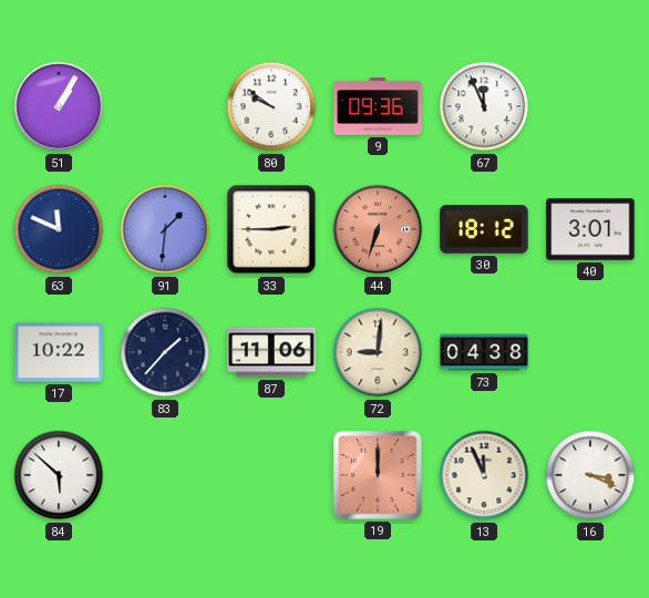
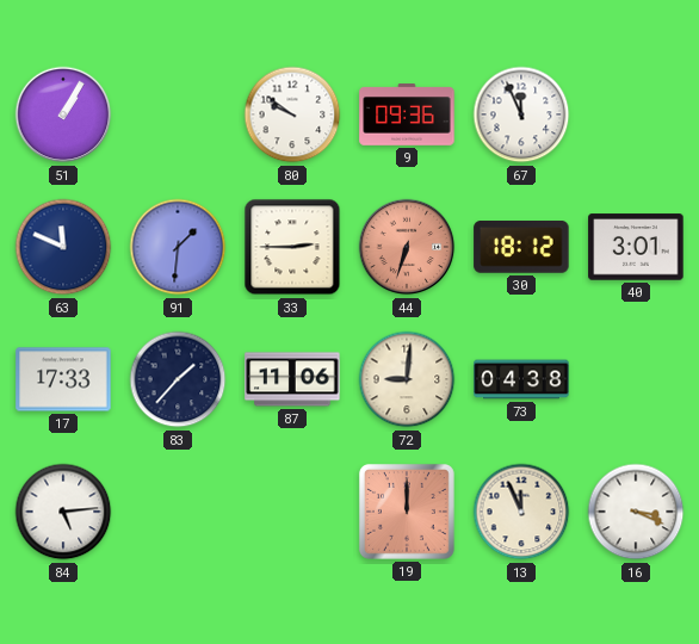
17: 10:22 -> 17:33 (63, 379)
84: 5:52 -> 5:14 (63, 512)
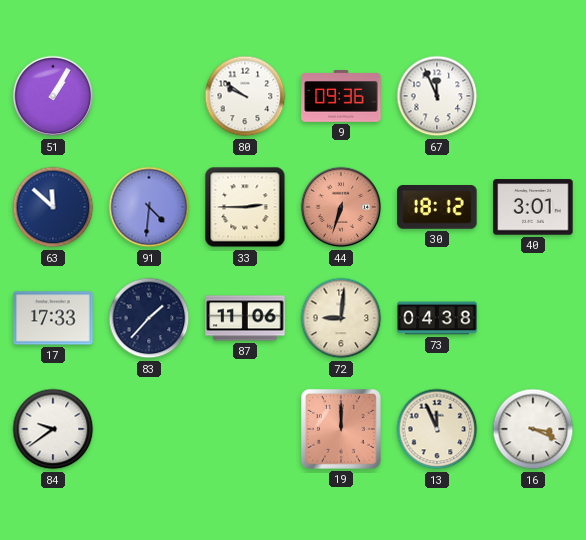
63: 11:49 -> 11:52 (53, 207)
91: 1:31 -> 4:31 (149, 207)
84: 5:14 -> 9:39 (53, 429)
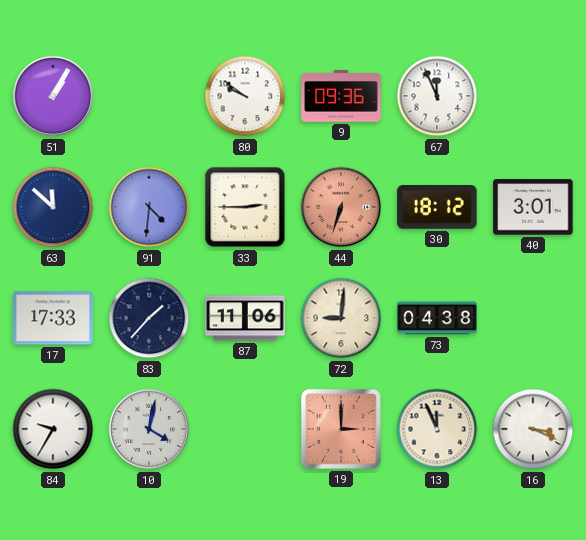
84: 9:39 -> 9:35 (53, 429)
10: none -> 4:02 (149, 429)
19: 12:00 -> 3:00 (341, 429)
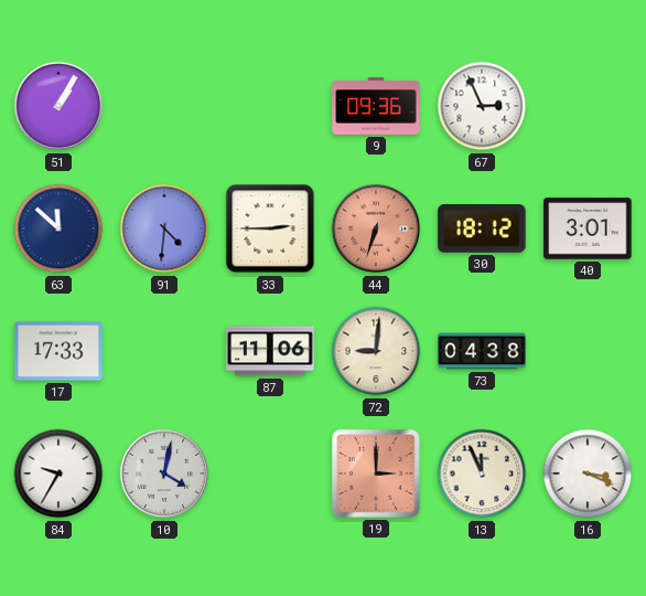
80: 9:51 -> none (245, 96)
67: 11:56 -> 2:56 (482, 106)
83: 1:37 -> none (149, 318)
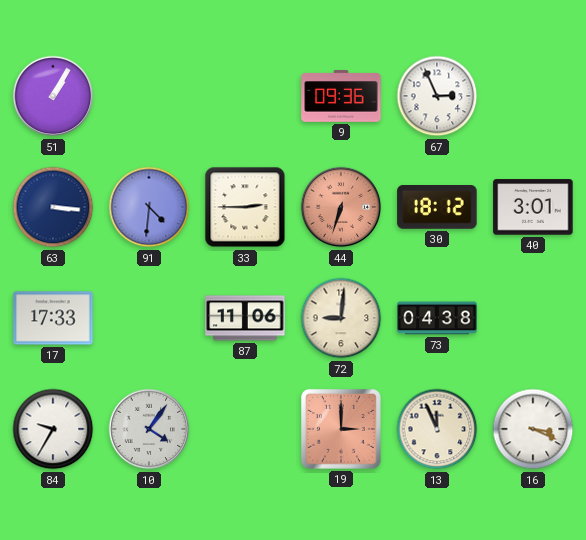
63: 11:52 -> 3:16 (53, 207)
10: 4:02 -> 4:06 (149, 429)
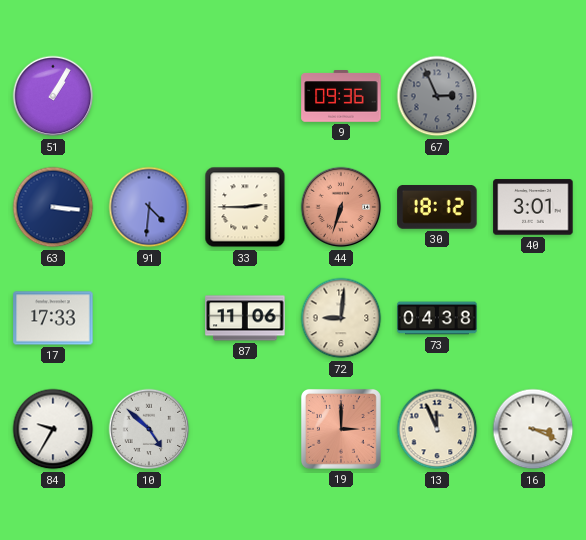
67 dial: white -> grey (437, 96)
10: 4:06 -> 4:52 (149, 429)
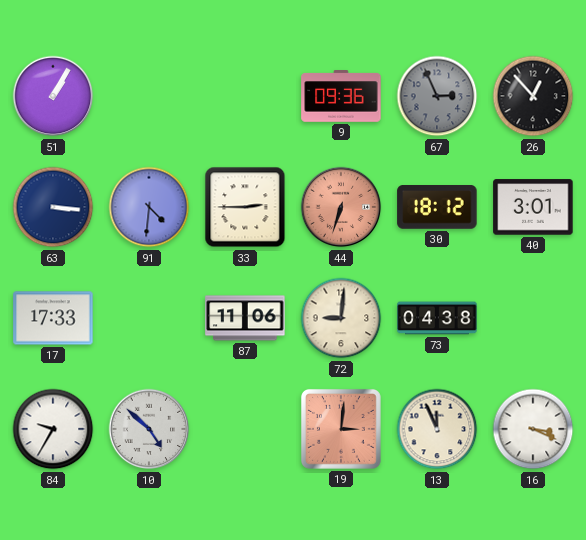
26: none -> 12:53 (533, 96)
19: 3:00 -> 3:01 (341, 429)
